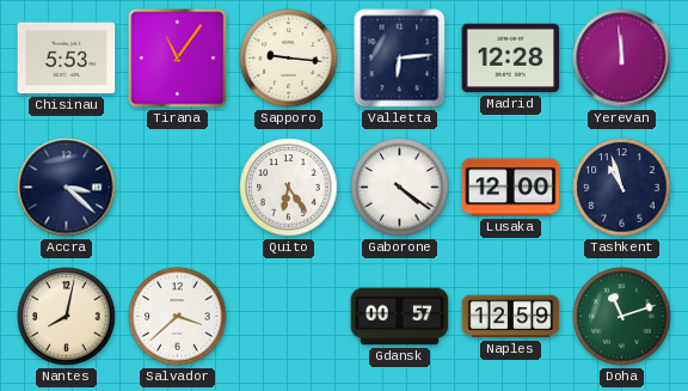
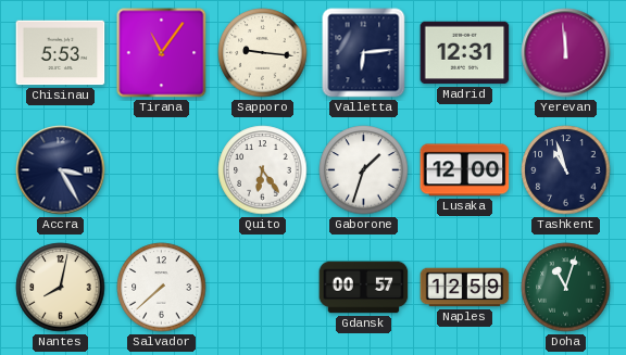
Madrid: 12:28 -> 12:31 (465, 53)
Accra: 3:22 -> 3:25 (61, 170)
Gaborone: 4:21 -> 1:33 (364, 170)
Salvador: 3:38 -> 7:38 (162, 288)
Doha: 11:12 -> 11:03 (566, 288)
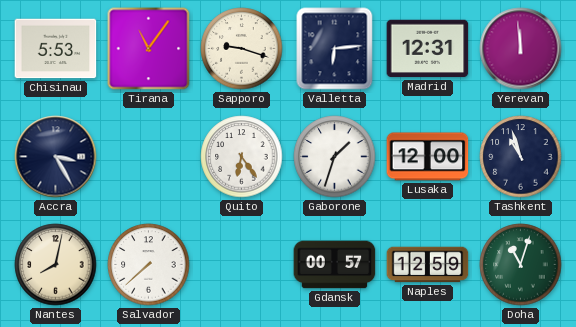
Sapporo: 9:16 -> 9:18 (242, 49)
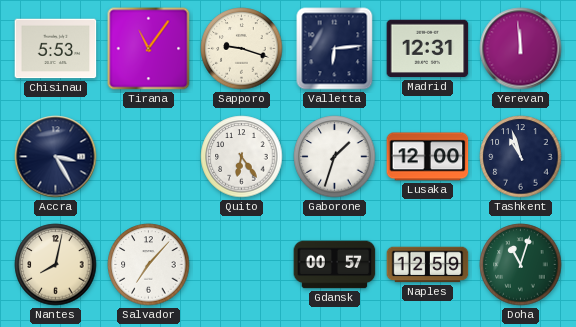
Salvador: 7:38 -> 7:07 (149, 265)
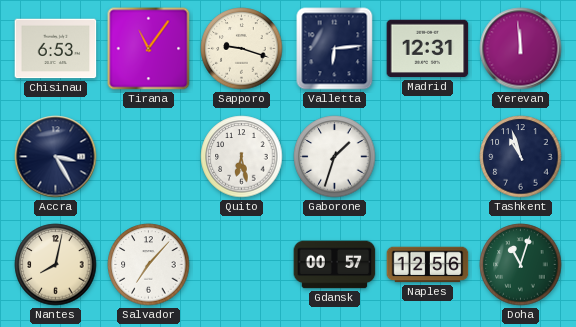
Chisinau: 5:53 -> 6:53 (56, 49)
Quito: 6:24 -> 6:28 (242, 157)
Lusaka: 12:00 -> none (428, 157)
Naples: 12:59 -> 12:56 (428, 265)
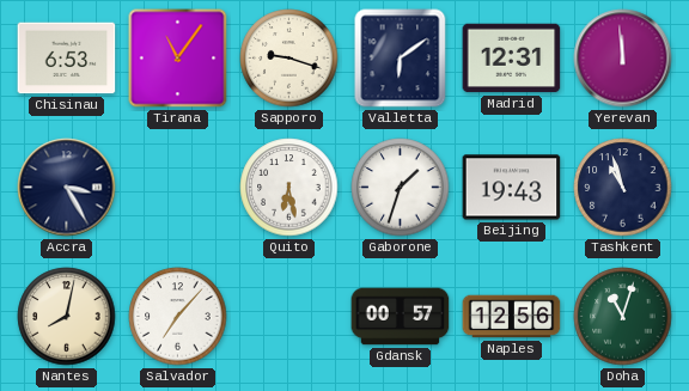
Valletta: 6:14 -> 6:09 (401, 59)
Beijing: none -> 19:43 (512, 188)
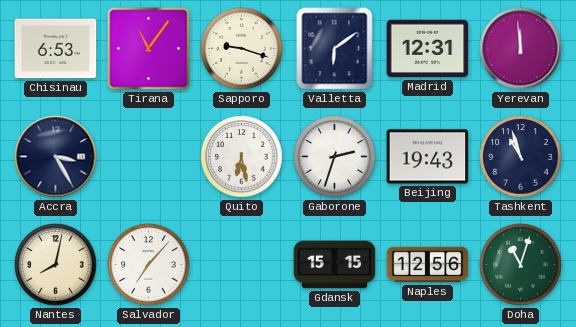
Gaborone: 1:33 -> 2:33 (335, 157)
Gdansk: 00:57 -> 15:15 (335, 265)
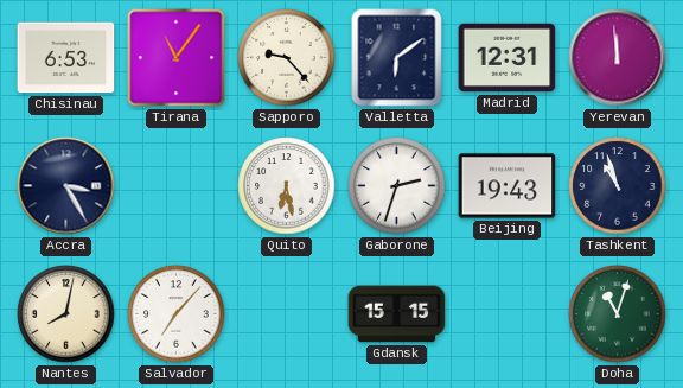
Sapporo: 9:18 -> 9:23 (287, 58)
Naples: 12:56 -> none (428, 265)
